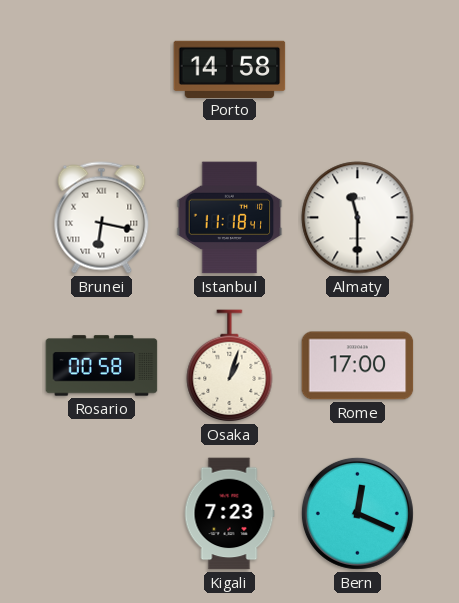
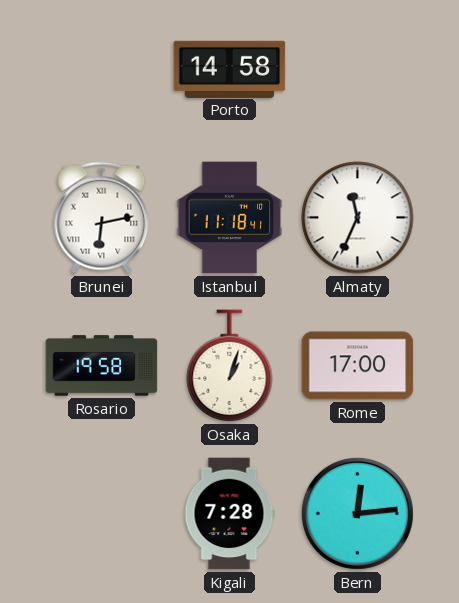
Brunei: 6:17 -> 6:13 (102, 218)
Almaty: 11:30 -> 11:34 (358, 218)
Rosario: 00:58 -> 19:58 (102, 366)
Kigali: 7:23 -> 7:28 (229, 514)
Bern: 12:19 -> 12:14 (357, 513)
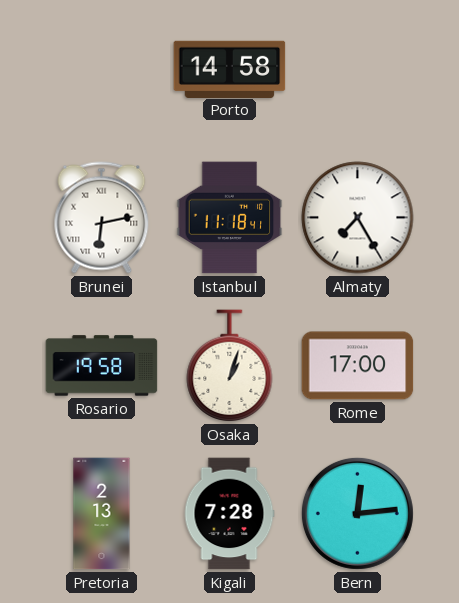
Almaty: 11:34 -> 7:25 (358, 218)
Pretoria: none -> 2:13 (102, 514)
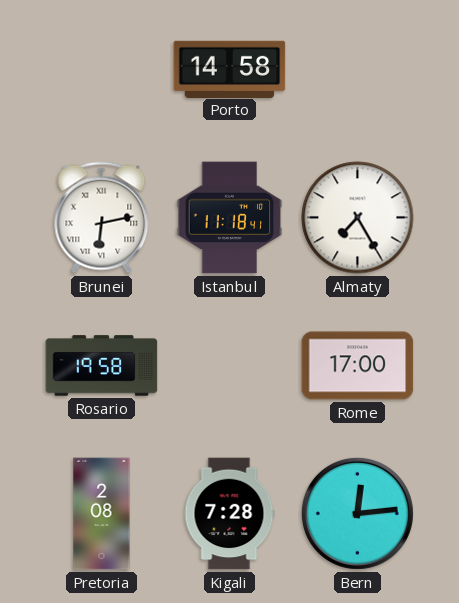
Osaka: 1:03 -> none (230, 366)
Pretoria: 2:13 -> 2:08 (102, 514)
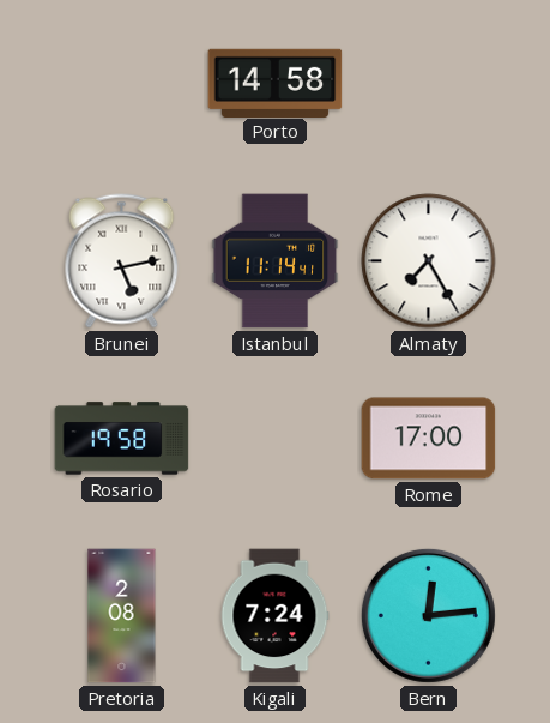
Brunei: 6:13 -> 5:13 (122, 261)
Istanbul: 11:18 -> 11:14 (276, 261)
Kigali: 7:28 -> 7:24 (274, 616)
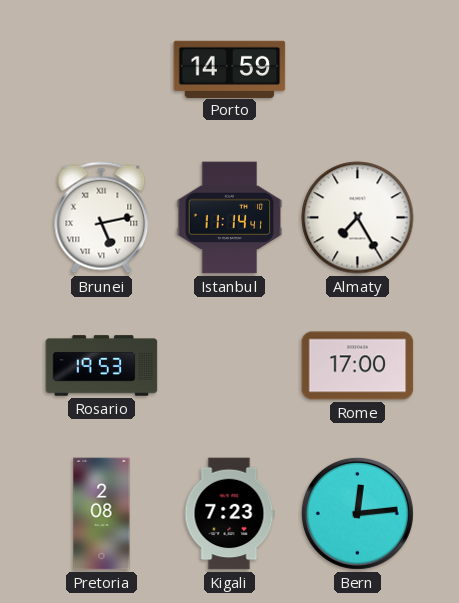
Porto: 14:58 -> 14:59 (230, 69)
Rosario: 19:58 -> 19:53 (102, 366)
Kigali: 7:24 -> 7:23 (229, 514)
